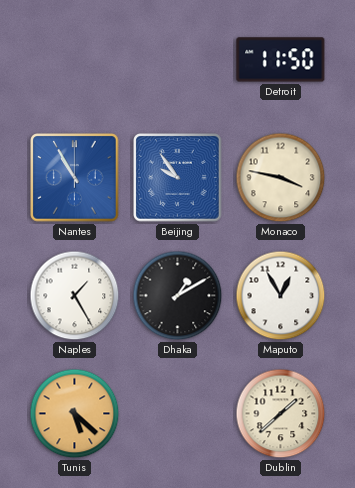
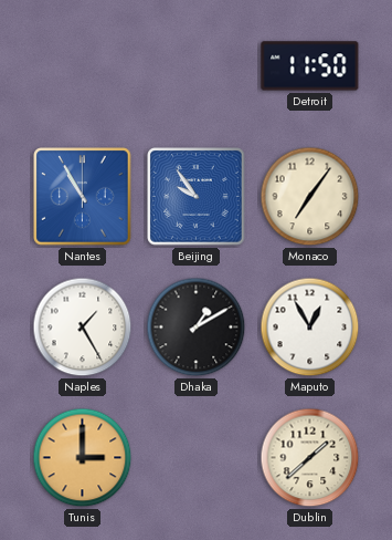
Monaco: 3:47 -> 7:06 (310, 197)
Tunis: 5:22 -> 3:00 (83, 458)
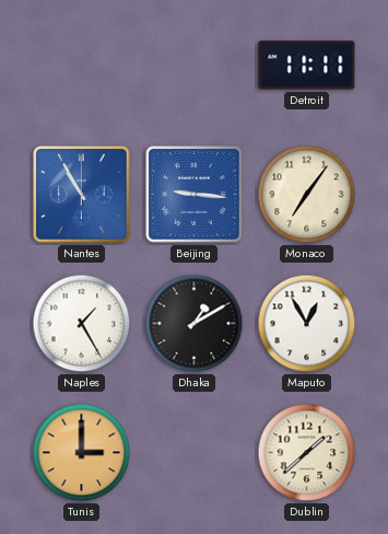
Detroit: 11:50 -> 11:11 (307, 66)
Beijing: 9:54 -> 9:16 (195, 195)
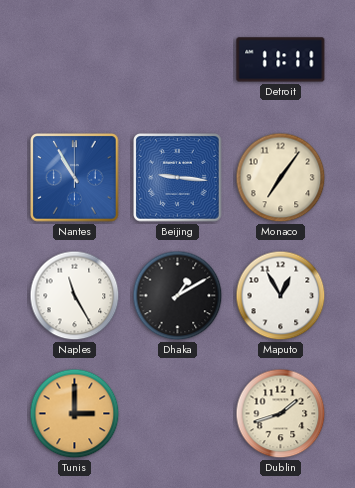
Naples: 1:25 -> 11:25 (75, 296)
Dublin: 1:38 -> 1:42 (281, 414)
